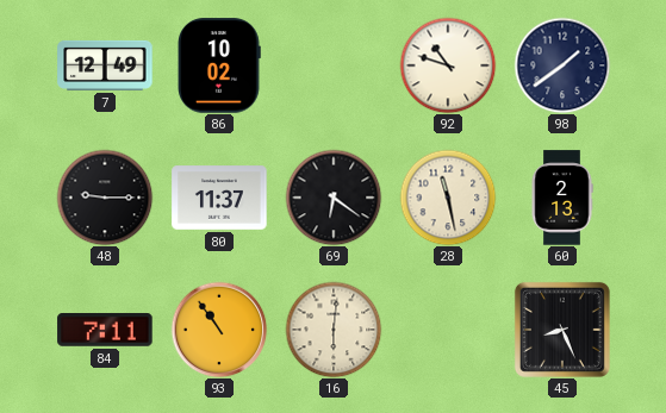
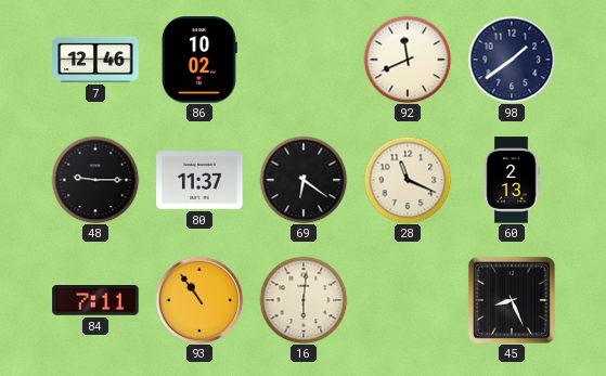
7: 12:49 -> 12:46 (95, 60)
92: 10:48 -> 11:41 (408, 60)
28: 11:28 -> 11:19 (408, 180)
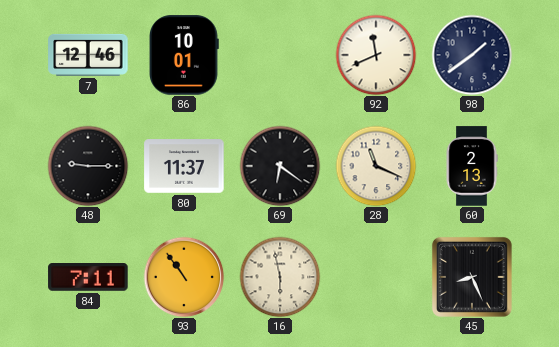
86: 10:02 -> 10:01 (184, 55)
16: 6:01 -> 5:58 (280, 277)
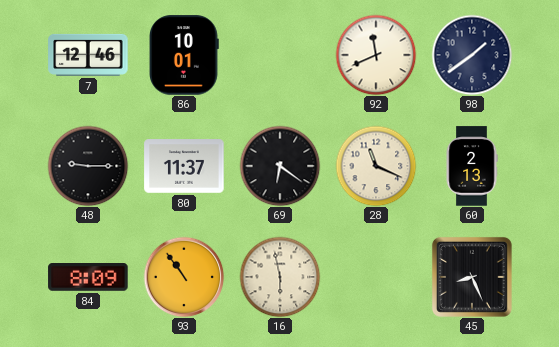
84: 7:11 -> 8:09 (88, 278)
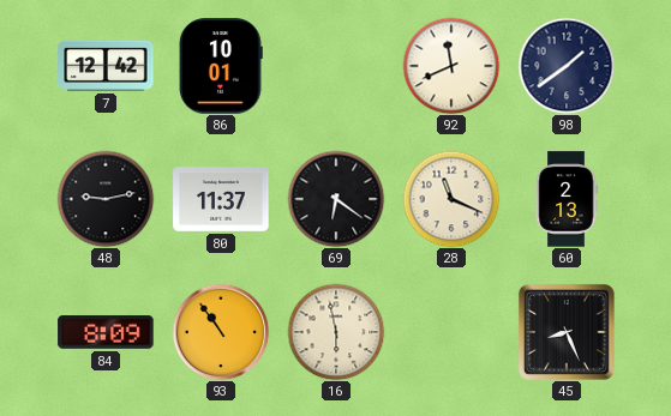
7: 12:46 -> 12:42 (106, 66)
48: 9:15 -> 9:13 (106, 199)
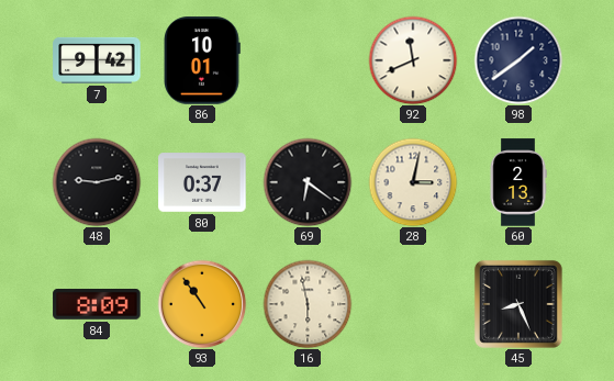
7: 12:42 -> 9:42 (97, 60)
80: 11:37 -> 0:37 (202, 182)
28: 11:19 -> 3:02 (413, 182)
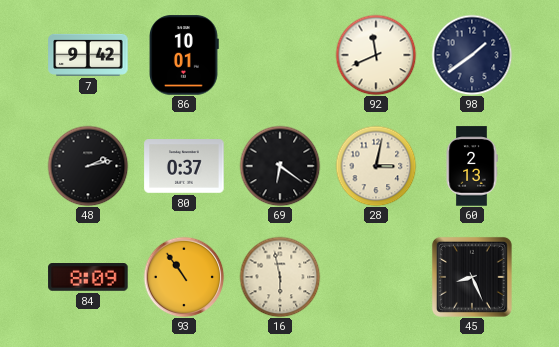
48: 9:13 -> 2:13 (88, 166)
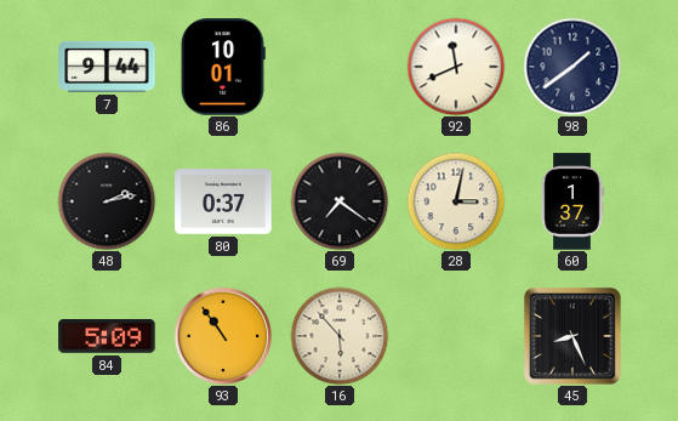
7: 9:42 -> 9:44 (107, 67)
69: 6:21 -> 7:21 (340, 201)
60: 2:13 -> 1:37 (572, 201)
84: 8:09 -> 5:09 (107, 337)
16: 5:58 -> 5:53 (340, 336)
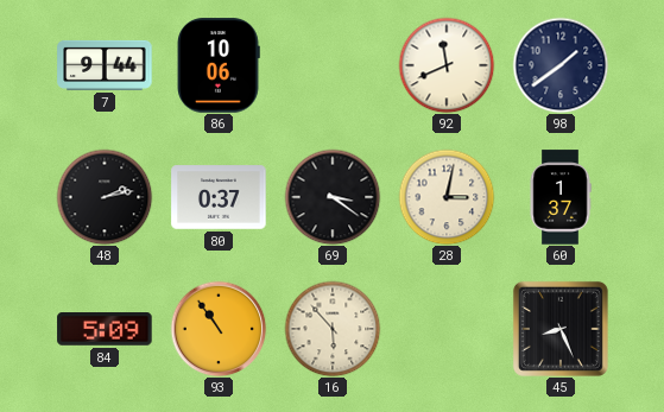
86: 10:01 -> 10:06 (219, 65)
69: 7:21 -> 3:21 (333, 197)
